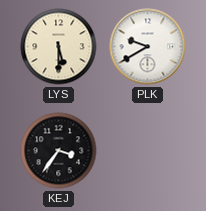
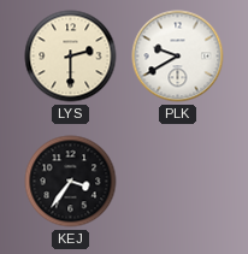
LYS: 5:30 -> 2:30 (71, 57)
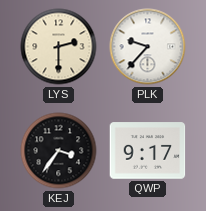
PLK: 9:40 -> 9:37 (148, 47)
QWP: none -> 9:17 (148, 151)
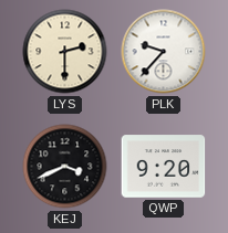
KEJ: 3:36 -> 3:41 (65, 167)
QWP: 9:17 -> 9:20 (164, 167)
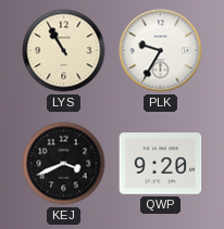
LYS: 2:30 -> 10:55 (64, 51)
PLK: 9:37 -> 9:35 (161, 51)
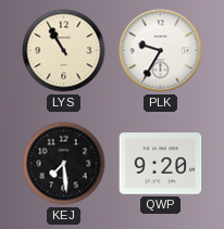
KEJ: 3:41 -> 7:29 (64, 164)
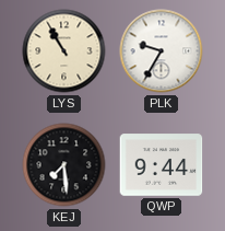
QWP: 9:20 -> 9:44 (162, 165)
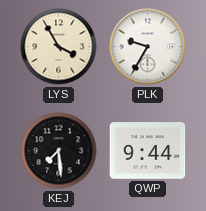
LYS: 10:55 -> 3:55 (59, 47)
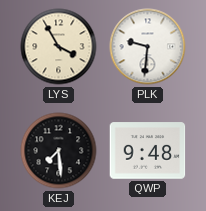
PLK: 9:35 -> 9:31 (148, 47)
QWP: 9:44 -> 9:48 (148, 151)
